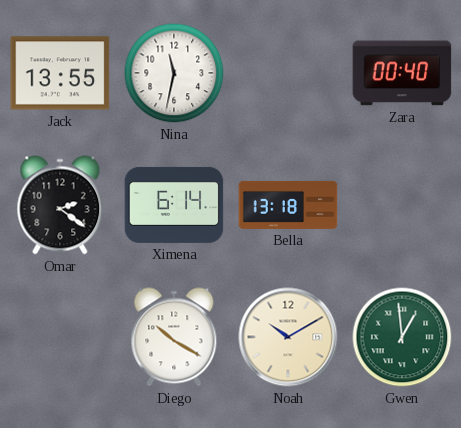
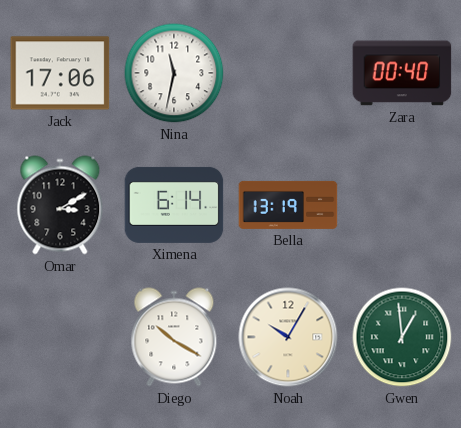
Jack: 13:55 -> 17:06 (60, 73)
Omar: 2:21 -> 3:10 (60, 205)
Bella: 13:18 -> 13:19 (288, 205)
Noah: 10:10 -> 10:05 (288, 337)
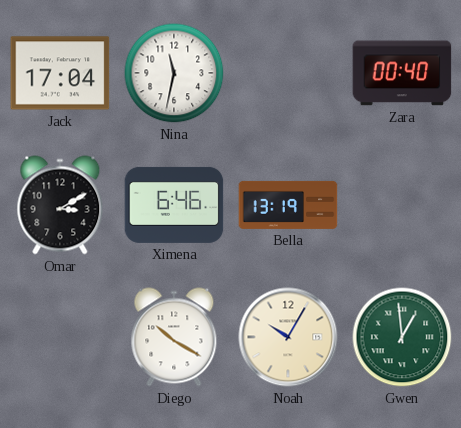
Jack: 17:06 -> 17:04 (60, 73)
Ximena: 6:14 -> 6:46 (174, 205)
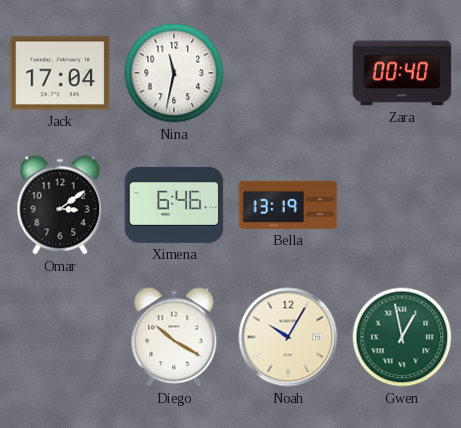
Omar: 3:10 -> 3:09 (60, 205)
Gwen: 12:59 -> 12:58 (402, 337)
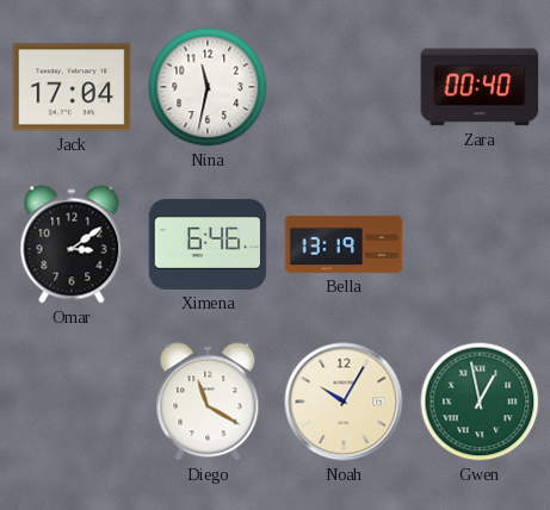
Diego: 10:20 -> 11:20 (208, 402)
